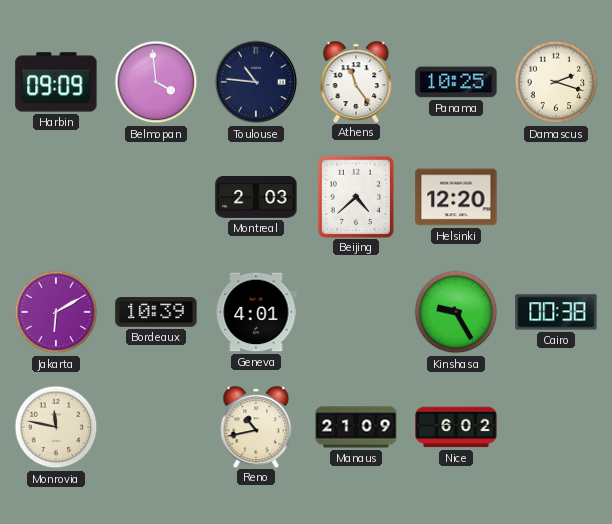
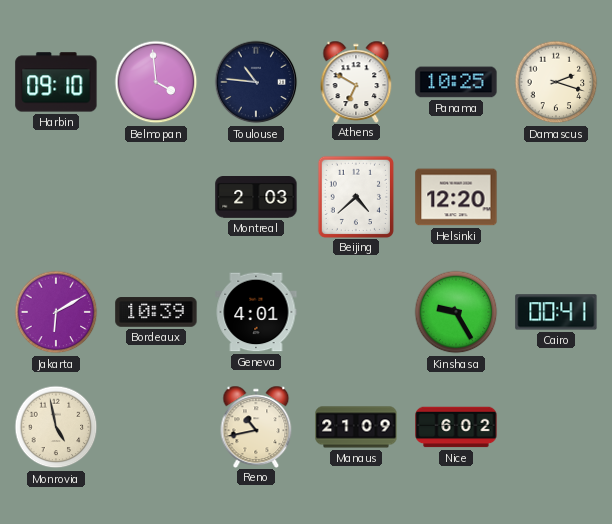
Harbin: 09:09 -> 09:10 (56, 82)
Athens: 11:24 -> 6:50 (356, 81)
Cairo: 00:38 -> 00:41 (556, 312)
Monrovia: 11:47 -> 4:58 (56, 427)
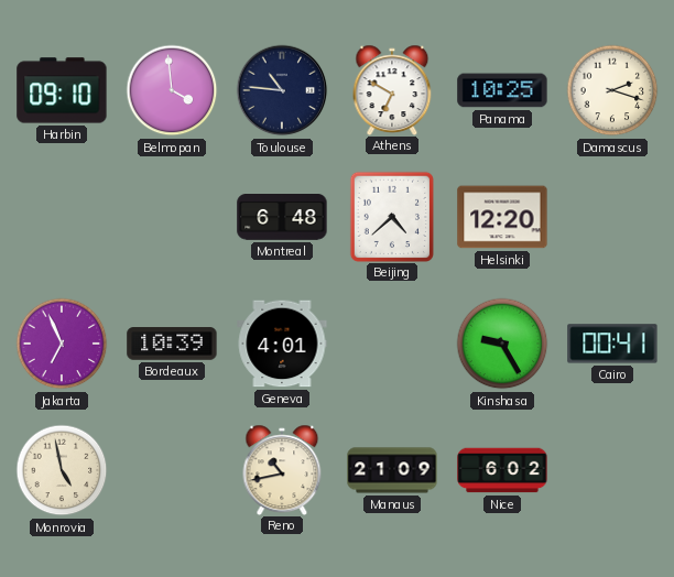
Montreal: 2:03 -> 6:48 (282, 218)
Jakarta: 6:10 -> 6:56 (62, 344)
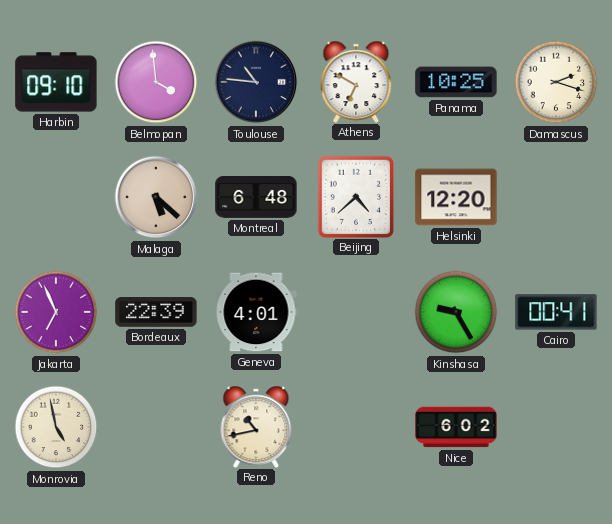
Malaga: none -> 5:22 (156, 197)
Bordeaux: 10:39 -> 22:39 (156, 312)
Manaus: 21:09 -> none (392, 470)
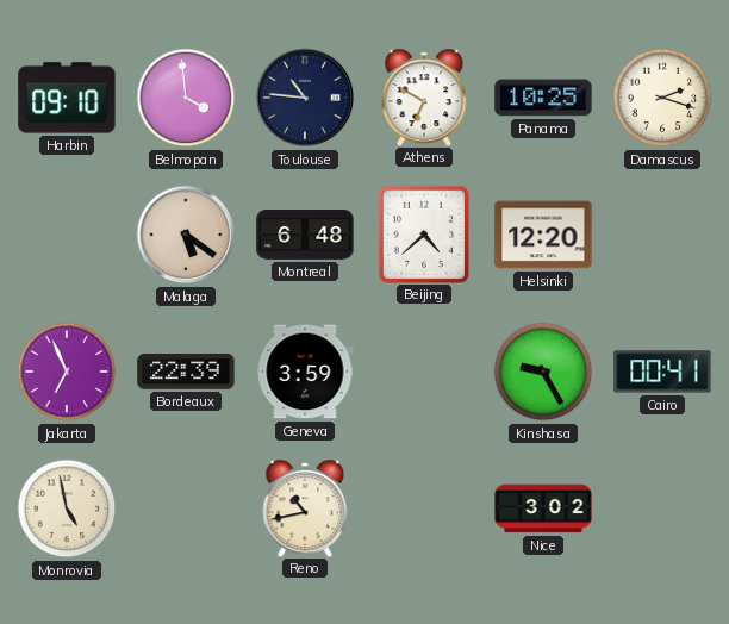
Malaga: 5:22 -> 5:21 (186, 235)
Geneva: 4:01 -> 3:59 (305, 372)
Nice: 6:02 -> 3:02 (543, 508)
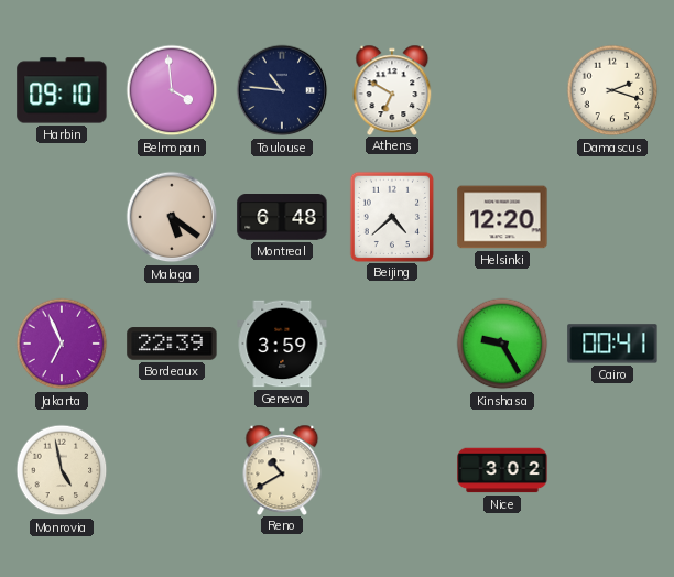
Panama: 10:25 -> none (543, 98)
Reno: 10:43 -> 10:40 (282, 469)
